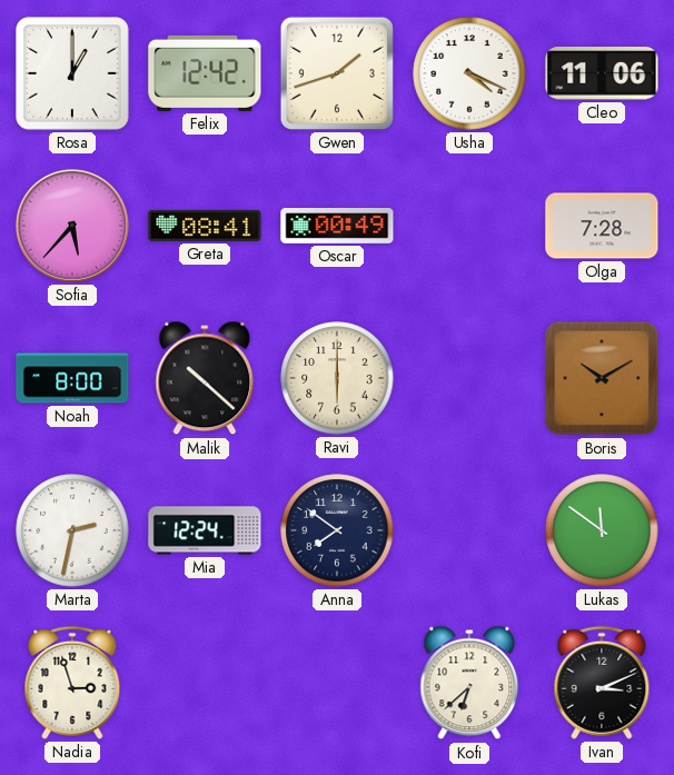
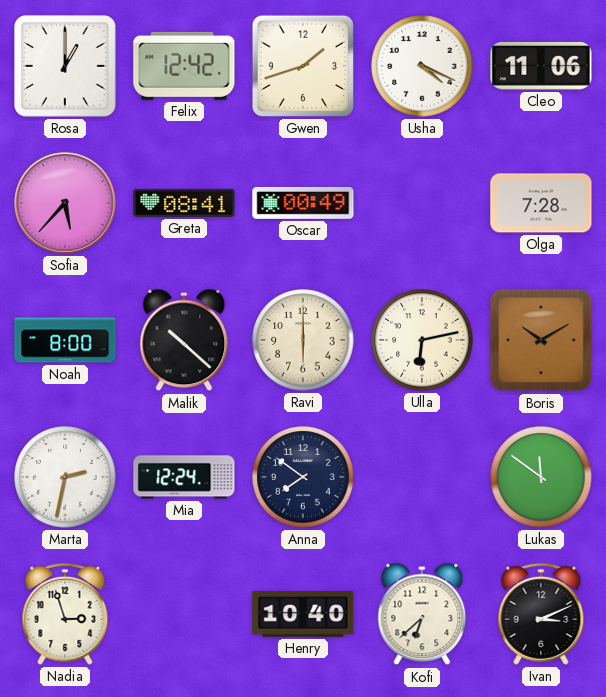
Ulla: none -> 6:13 (422, 340)
Henry: none -> 10:40 (303, 615)
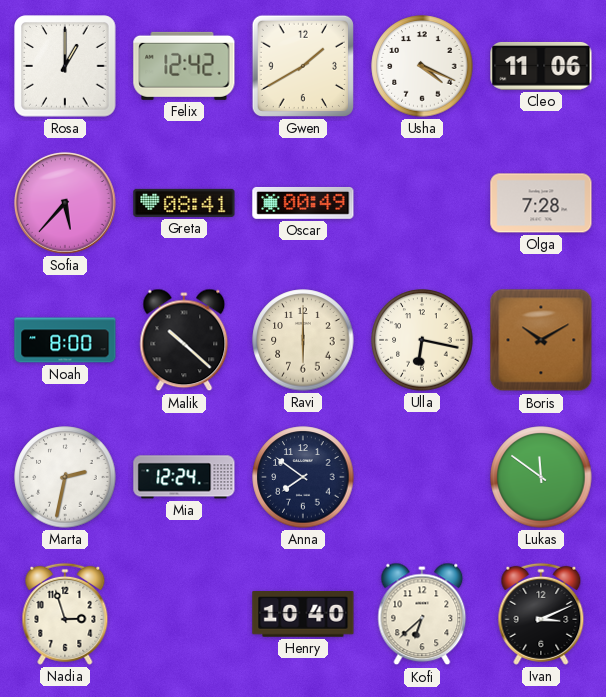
Gwen: 1:42 -> 1:40 (303, 66)
Ulla: 6:13 -> 6:17 (422, 340)
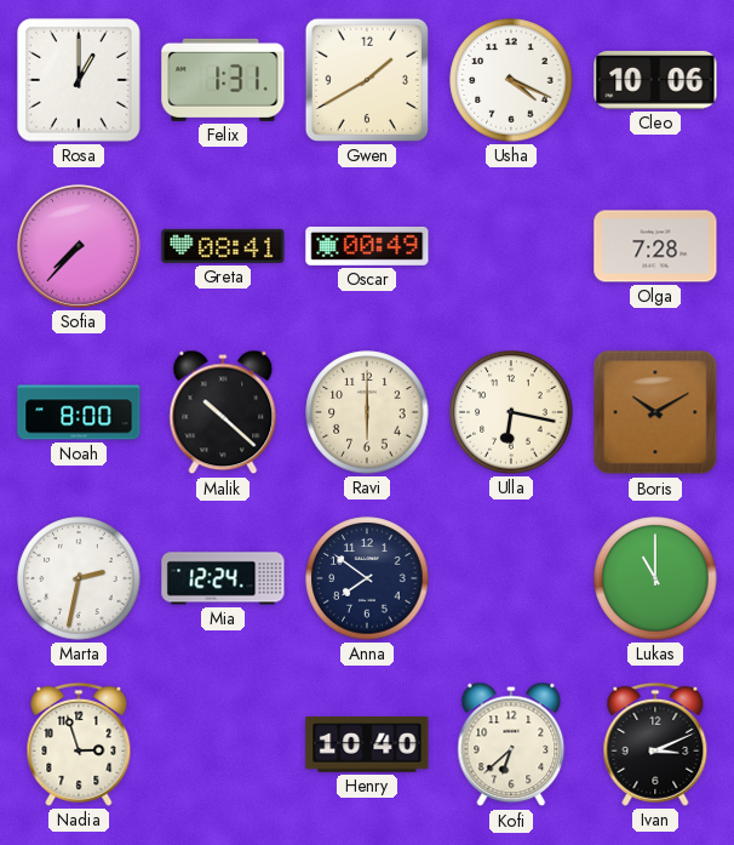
Felix: 12:42 -> 1:31 (223, 80)
Cleo: 11:06 -> 10:06 (655, 80)
Sofia: 5:37 -> 7:37 (79, 246)
Lukas: 11:51 -> 11:00 (655, 578)
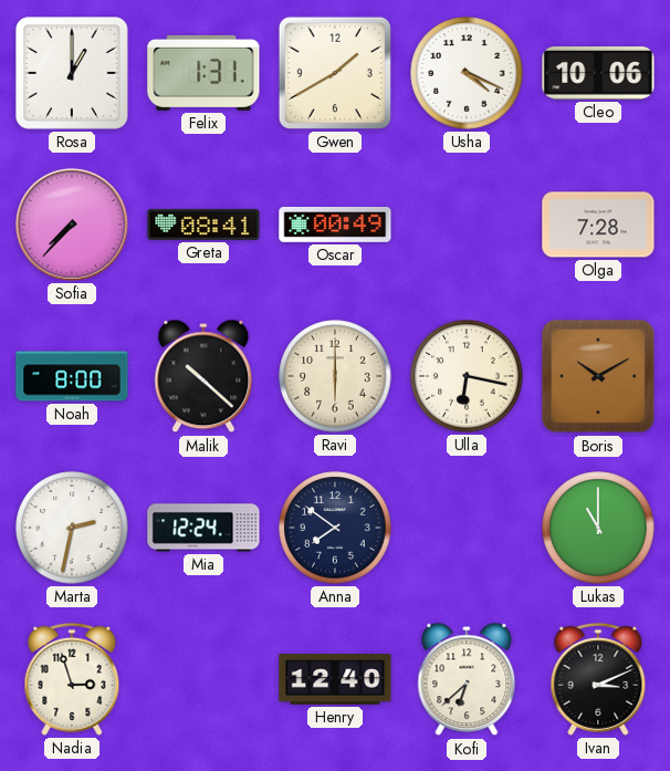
Henry: 10:40 -> 12:40 (335, 680)
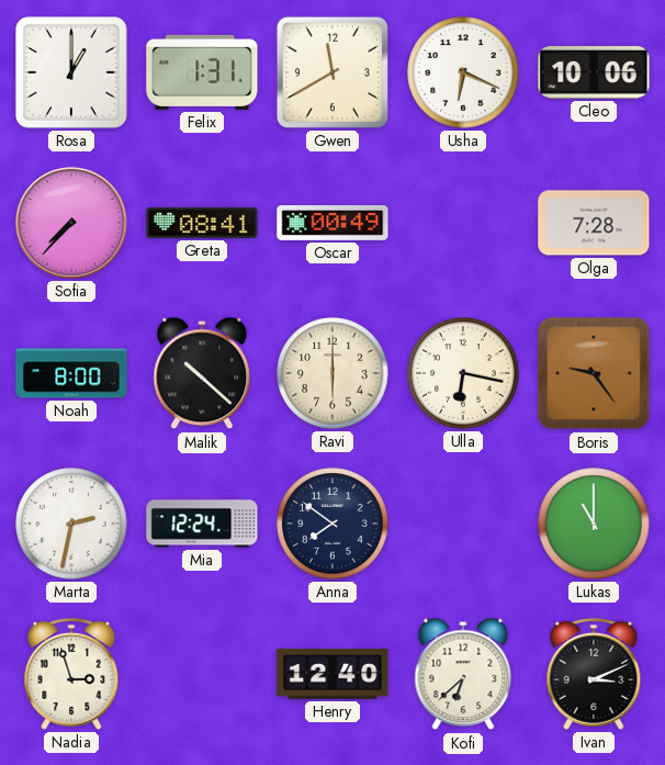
Gwen: 1:40 -> 11:40 (332, 72)
Usha: 4:19 -> 6:19 (463, 72)
Boris: 10:10 -> 9:24 (594, 373)
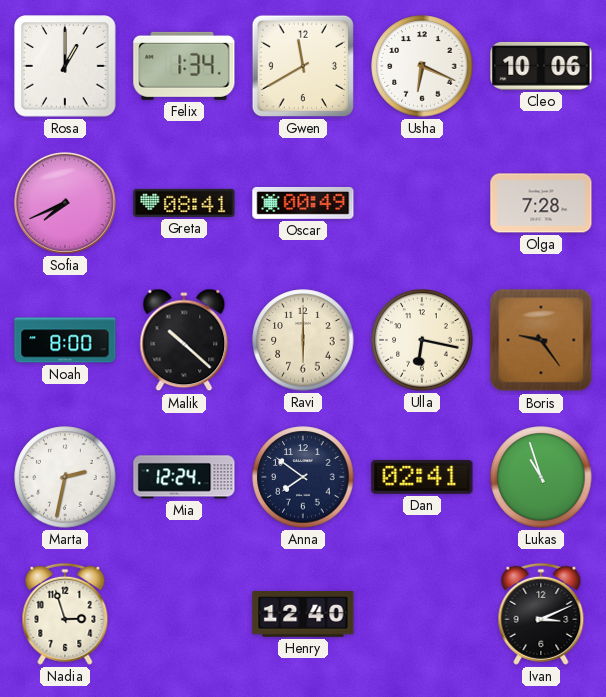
Felix: 1:31 -> 1:34 (184, 66)
Sofia: 7:37 -> 7:41 (65, 203)
Dan: none -> 02:41 (422, 477)
Lukas: 11:00 -> 10:57 (541, 477)
Kofi: 6:38 -> none (463, 674)
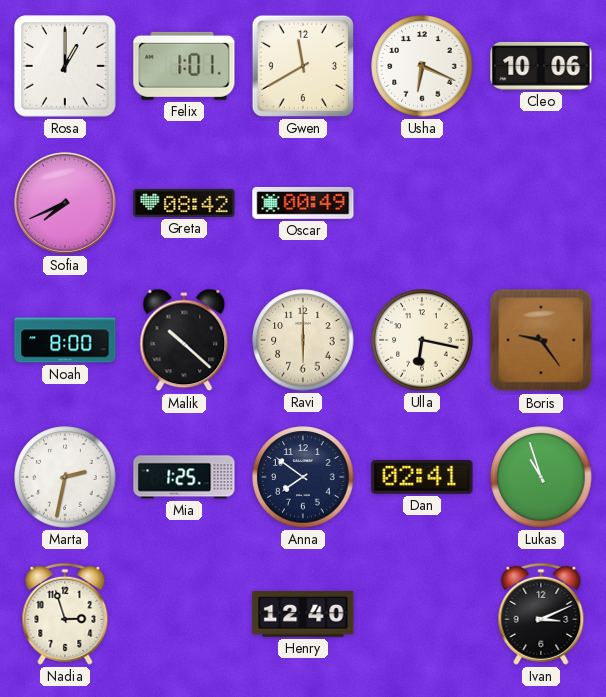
Felix: 1:34 -> 1:01 (184, 66)
Greta: 08:41 -> 08:42 (184, 203)
Olga: 7:28 -> none (541, 203)
Mia: 12:24 -> 1:25 (184, 477)
